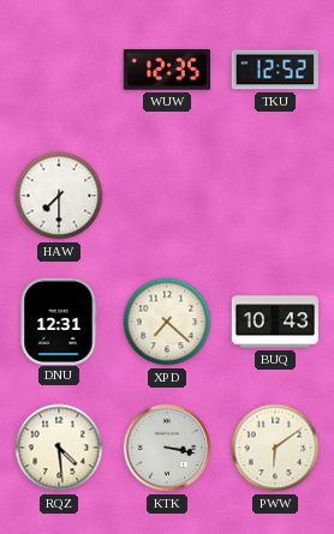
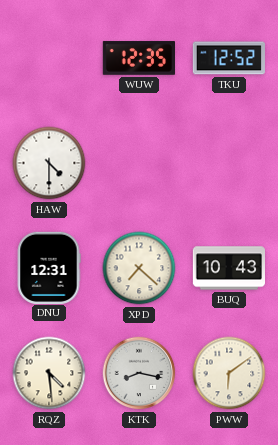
HAW: 7:30 -> 4:30 (49, 163)
KTK: 3:17 -> 8:17 (139, 373)
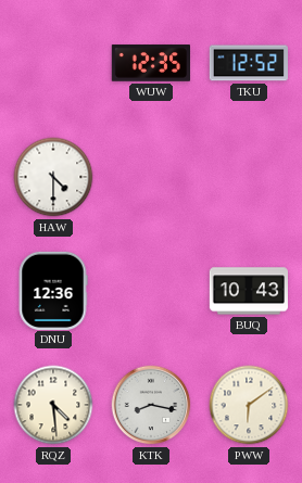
DNU: 12:31 -> 12:36 (53, 290)
XPD: 7:22 -> none (139, 268)
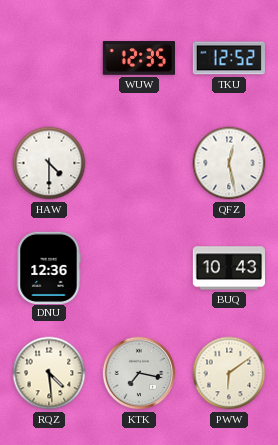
QFZ: none -> 12:28 (229, 163)
KTK: 8:17 -> 7:17 (139, 373)
